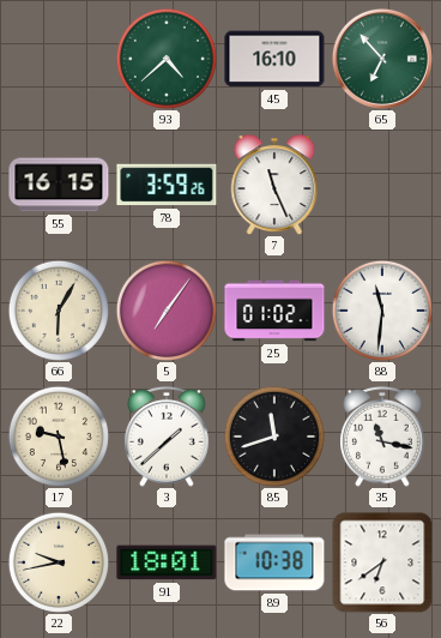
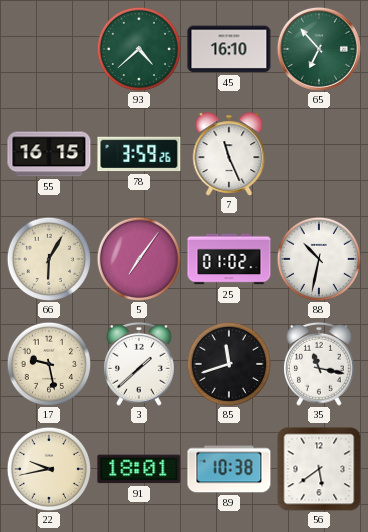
88: 11:31 -> 10:32 (318, 258)
56: 6:39 -> 5:39 (319, 469)
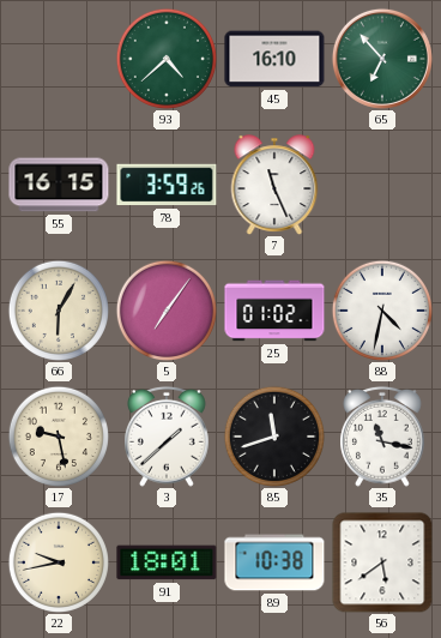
88: 10:32 -> 4:32 (381, 309)
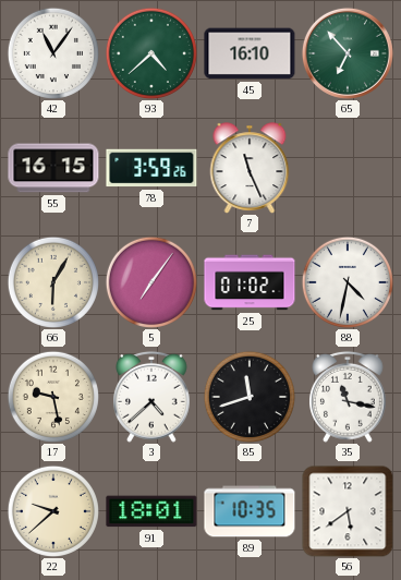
42: none -> 11:06 (52, 52)
3: 1:38 -> 4:38 (153, 397)
22: 9:43 -> 9:38 (52, 510)
89: 10:38 -> 10:35 (250, 511)
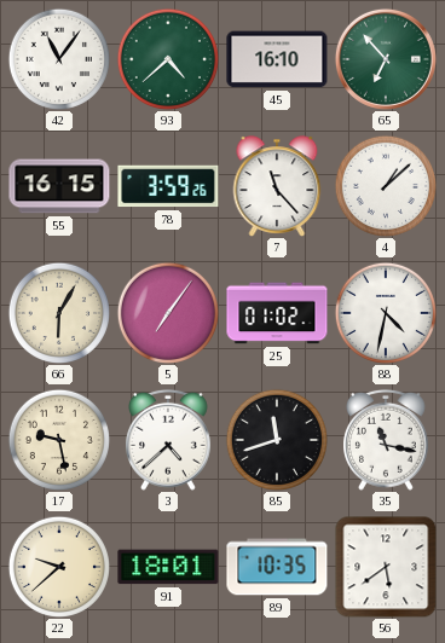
7: 11:26 -> 11:23 (277, 186)
4: none -> 1:08 (385, 185)
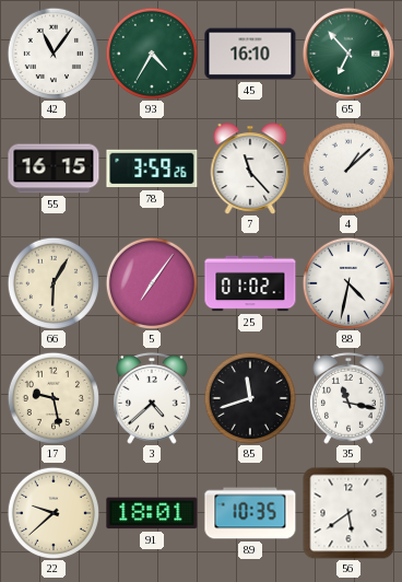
93: 4:38 -> 4:35 (151, 53)
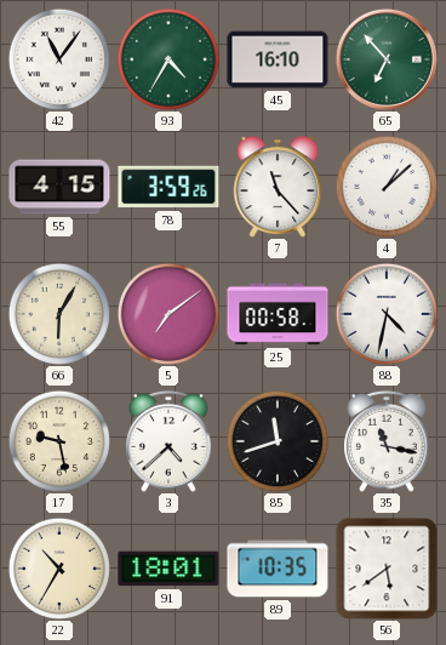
55: 16:15 -> 4:15 (59, 187)
5: 7:06 -> 7:09 (167, 313)
25: 01:02 -> 00:58 (278, 314)
22: 9:38 -> 10:35 (58, 567)
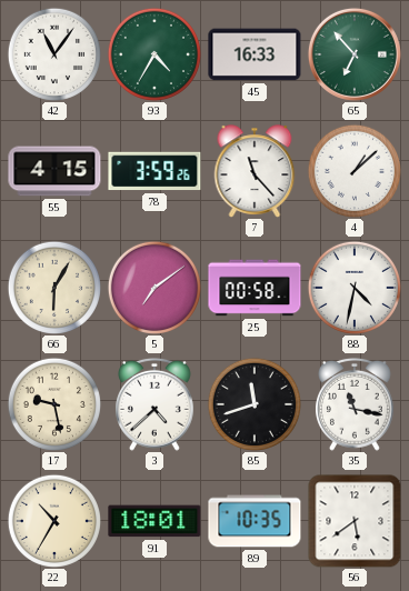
45: 16:10 -> 16:33 (255, 54)
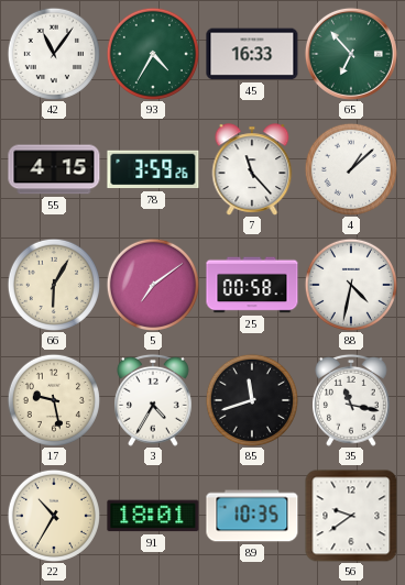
3: 4:38 -> 4:35 (154, 400)
56: 5:39 -> 9:39 (351, 516)
